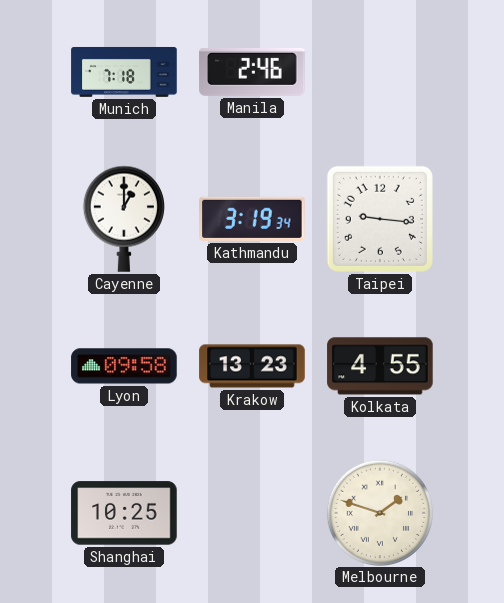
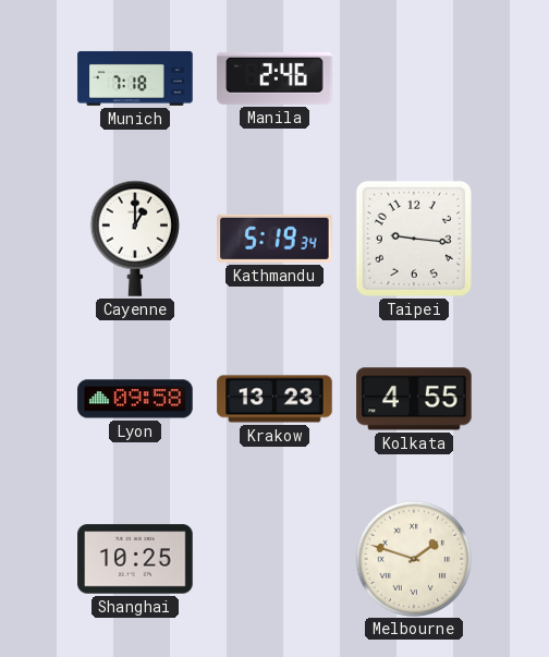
Kathmandu: 3:19 -> 5:19 (274, 239)
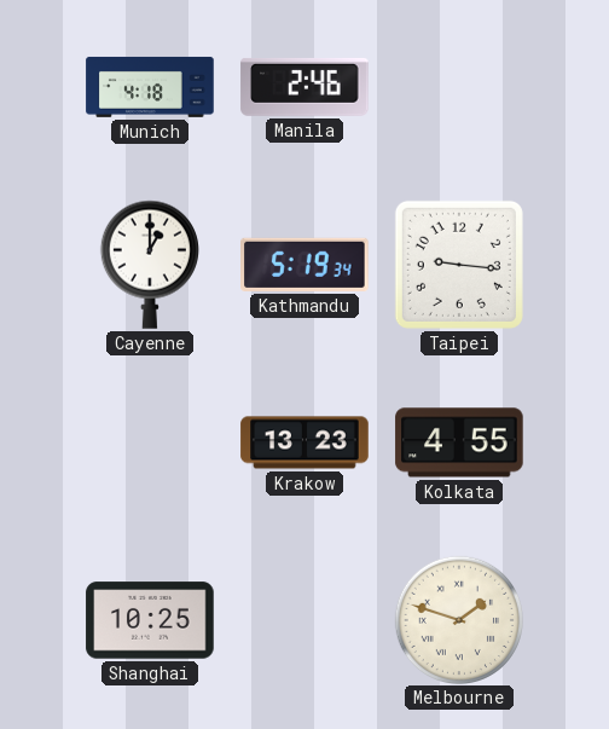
Munich: 7:18 -> 4:18 (150, 87)
Lyon: 09:58 -> none (135, 399)
